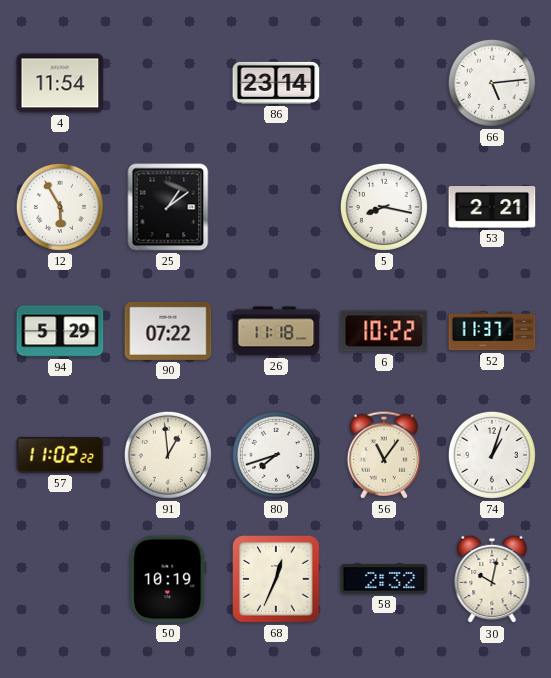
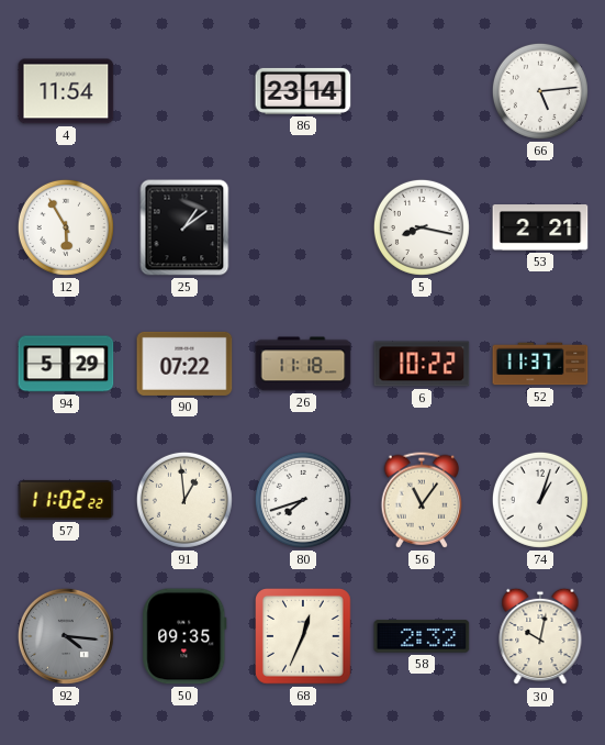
92: none -> 4:16 (66, 636)
50: 10:19 -> 09:35 (184, 636)
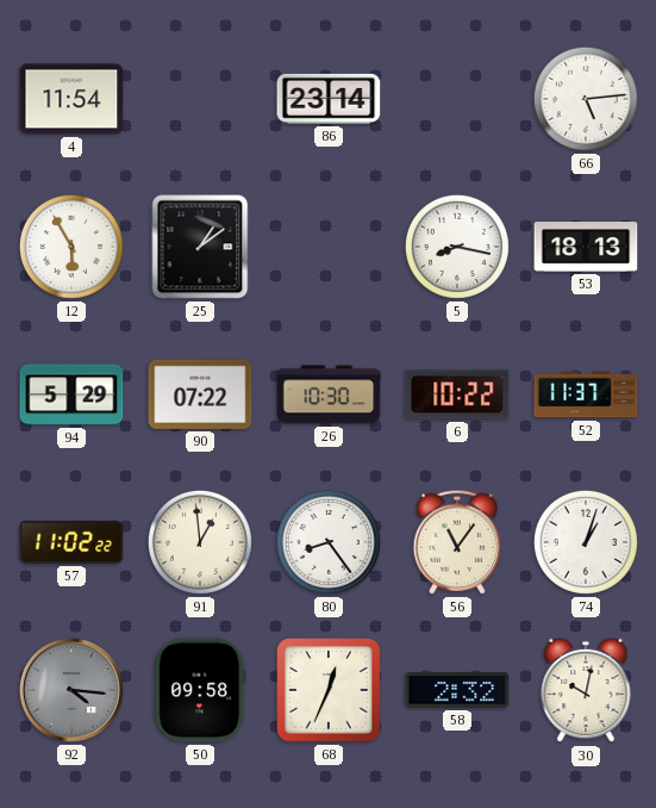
53: 2:21 -> 18:13 (586, 248)
26: 11:18 -> 10:30 (329, 394)
80: 7:42 -> 8:24 (329, 542)
50: 09:35 -> 09:58 (200, 690)
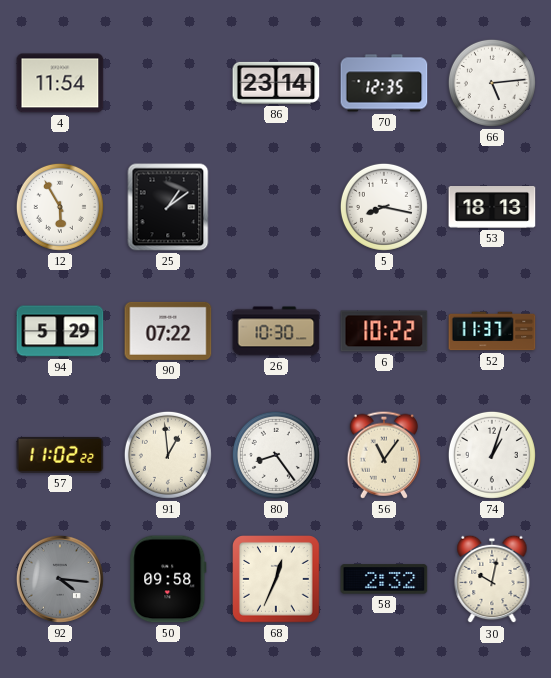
70: none -> 12:35 (384, 83)
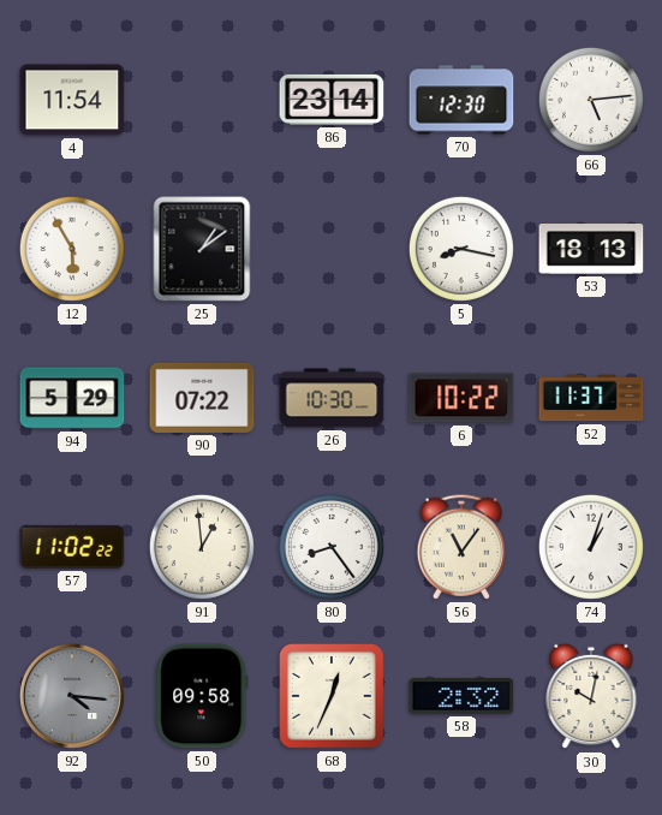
70: 12:35 -> 12:30 (461, 100)
